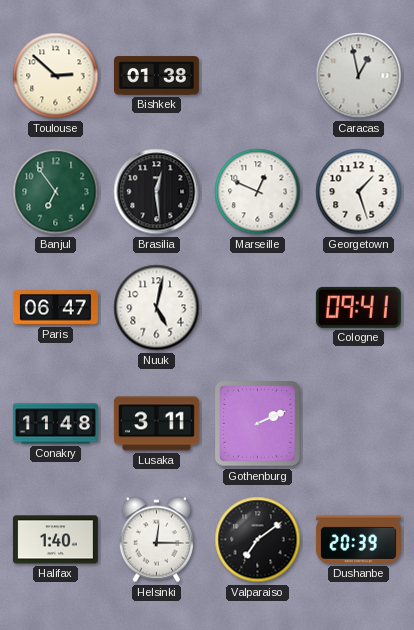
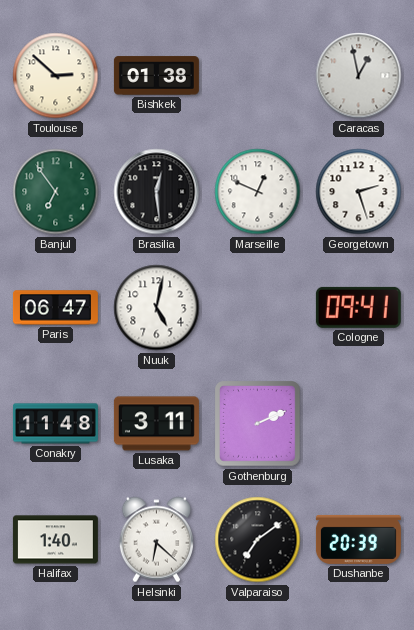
Georgetown: 1:27 -> 2:27 (359, 192)
Helsinki: 12:15 -> 6:22 (156, 540)
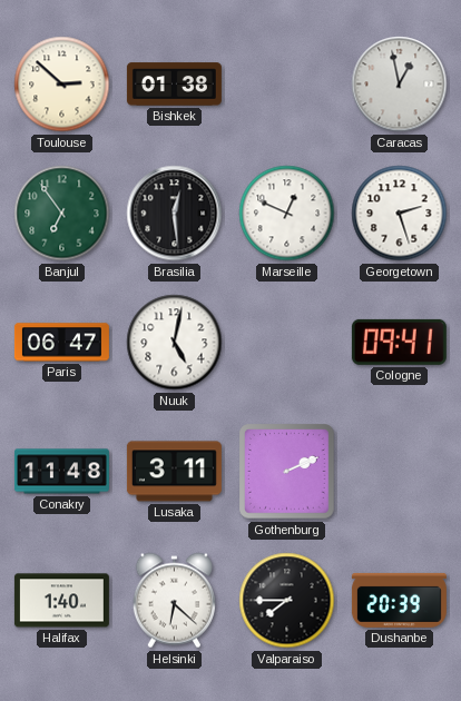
Valparaiso: 7:09 -> 7:45 (287, 601)
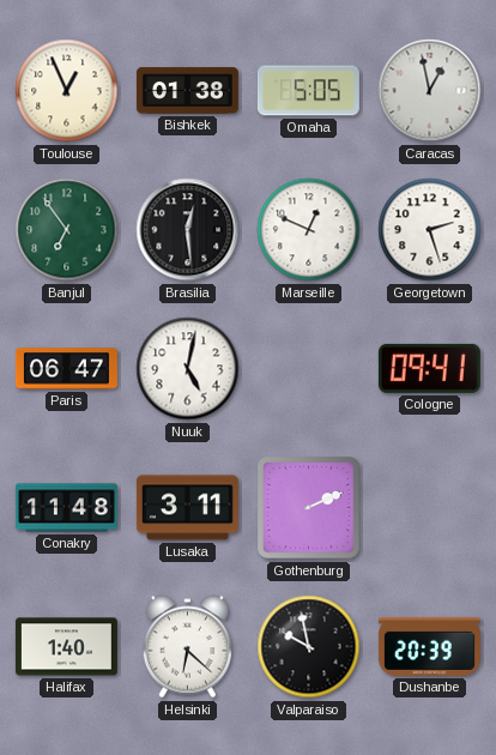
Toulouse: 2:52 -> 12:56 (67, 91)
Omaha: none -> 5:05 (308, 91)
Valparaiso: 7:45 -> 9:58 (309, 647)
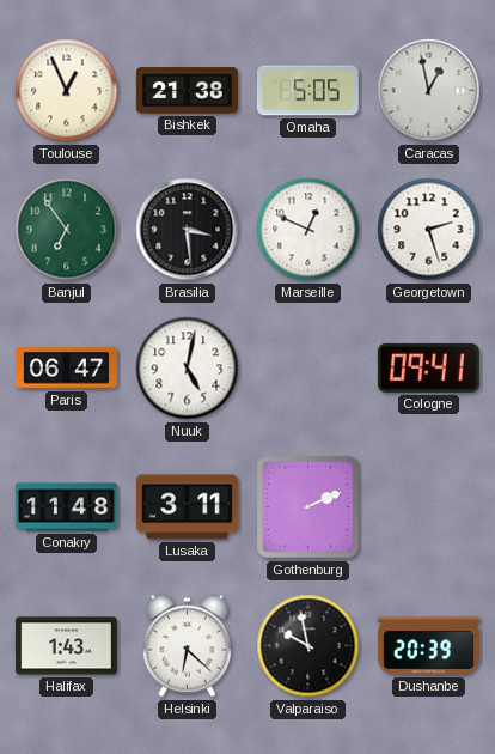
Bishkek: 01:38 -> 21:38 (187, 91)
Brasilia: 12:29 -> 3:29 (188, 230)
Halifax: 1:40 -> 1:43 (66, 646)
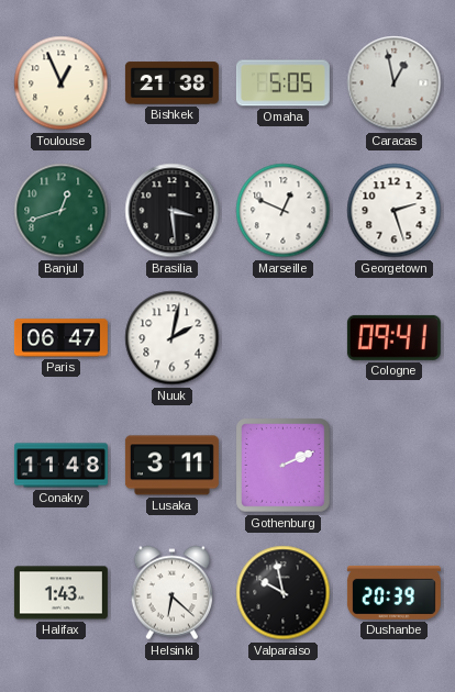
Banjul: 6:54 -> 12:42 (62, 211)
Nuuk: 5:02 -> 2:02 (173, 338)
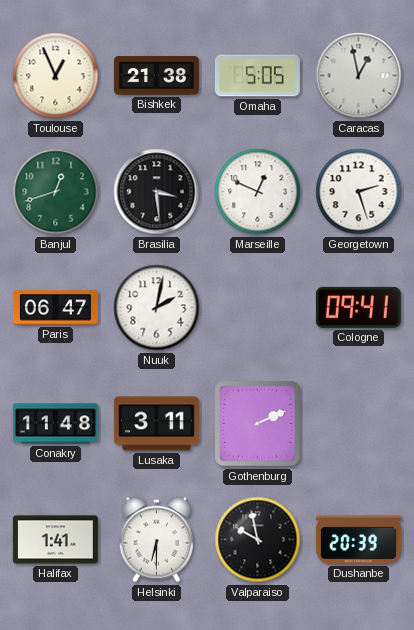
Halifax: 1:43 -> 1:41 (55, 540)
Helsinki: 6:22 -> 6:30 (156, 540)
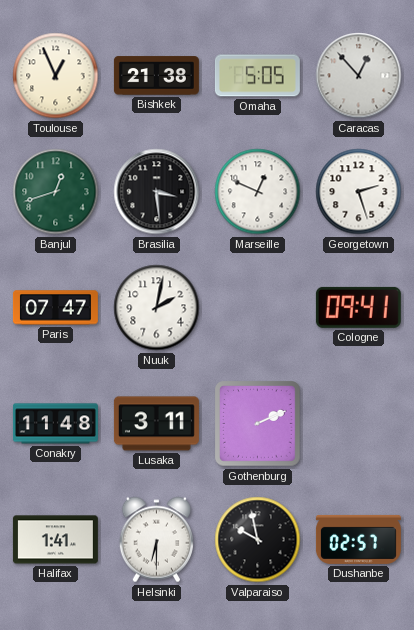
Caracas: 12:58 -> 12:53 (359, 76)
Paris: 06:47 -> 07:47 (55, 308)
Dushanbe: 20:39 -> 02:57 (358, 539)
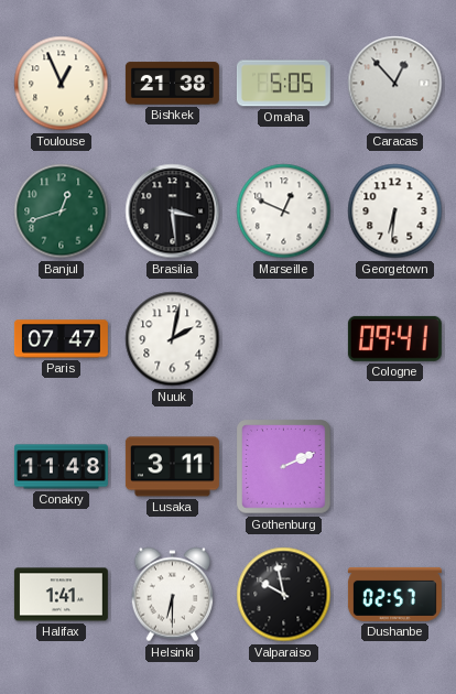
Georgetown: 2:27 -> 6:31 (395, 212)
